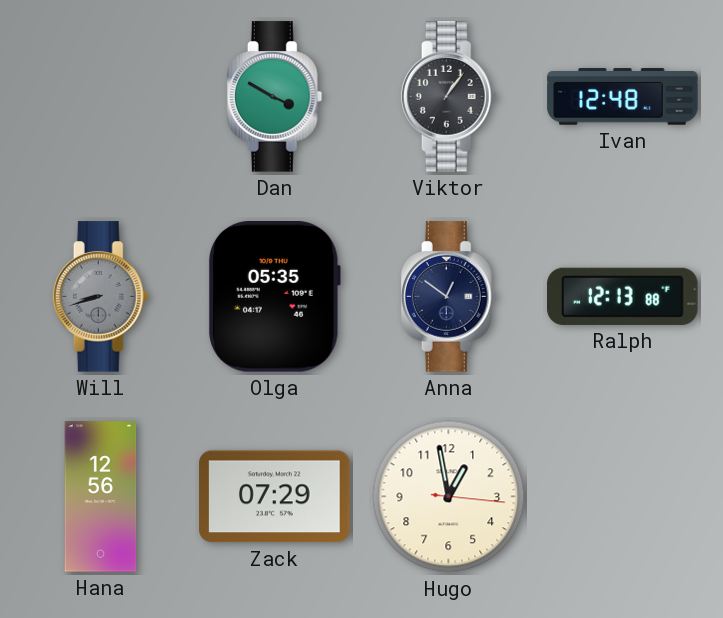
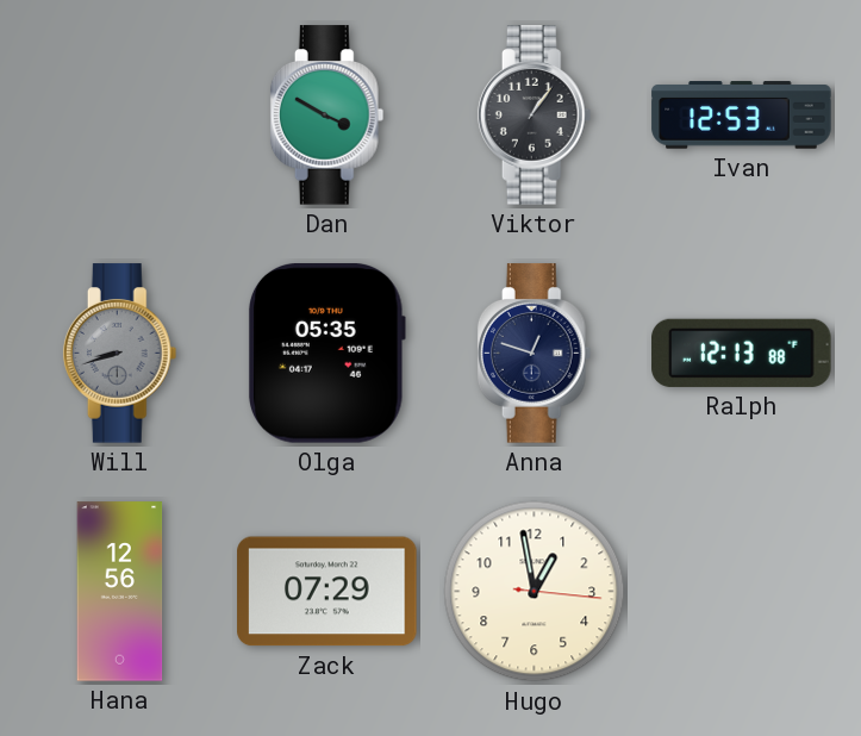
Ivan: 12:48 -> 12:53 (742, 116)
Anna: 12:51 -> 12:48 (535, 354)
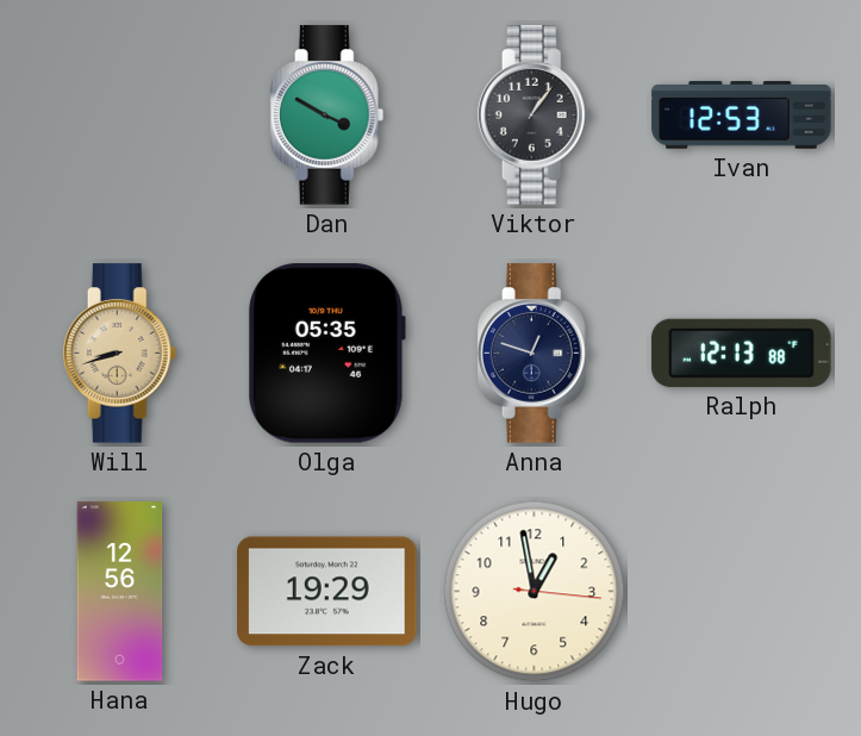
Will dial: grey -> champagne (120, 354)
Zack: 07:29 -> 19:29 (327, 592)
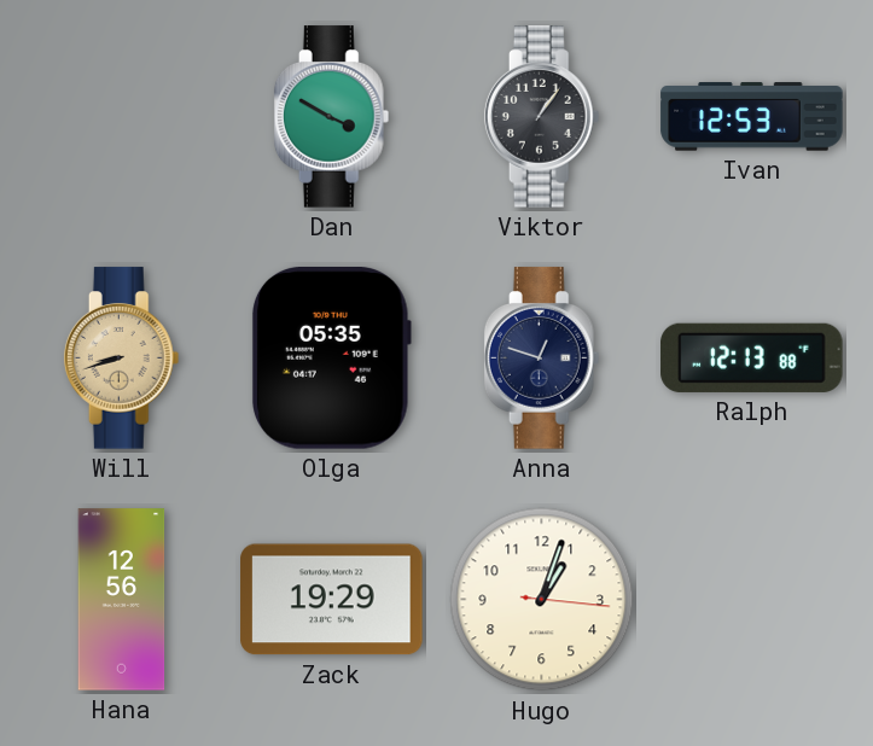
Hugo: 12:58 -> 1:03 (542, 600)
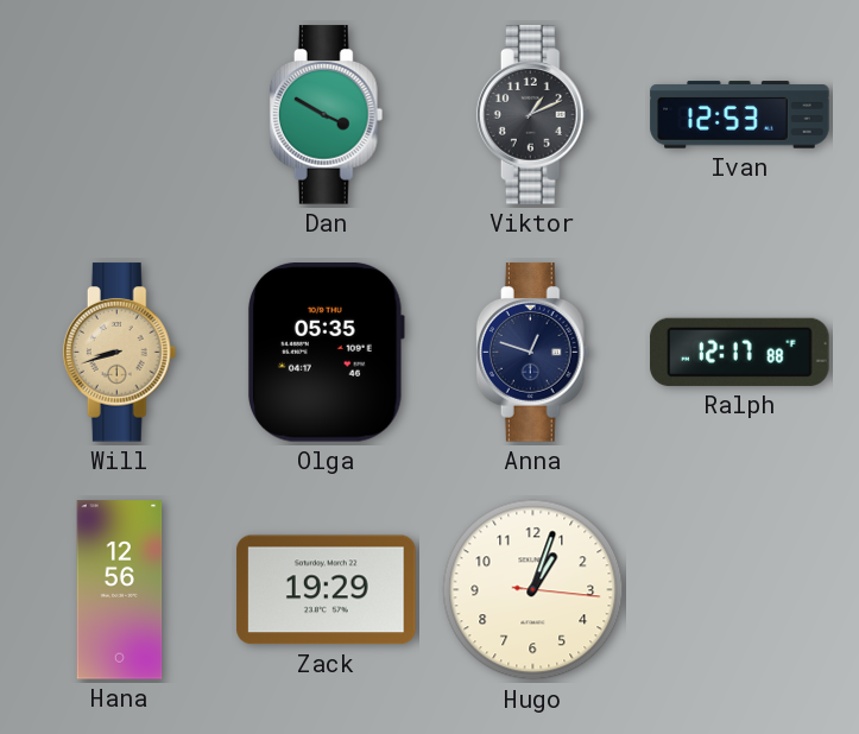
Viktor: 1:06 -> 1:11 (533, 115)
Ralph: 12:13 -> 12:17 (740, 352)
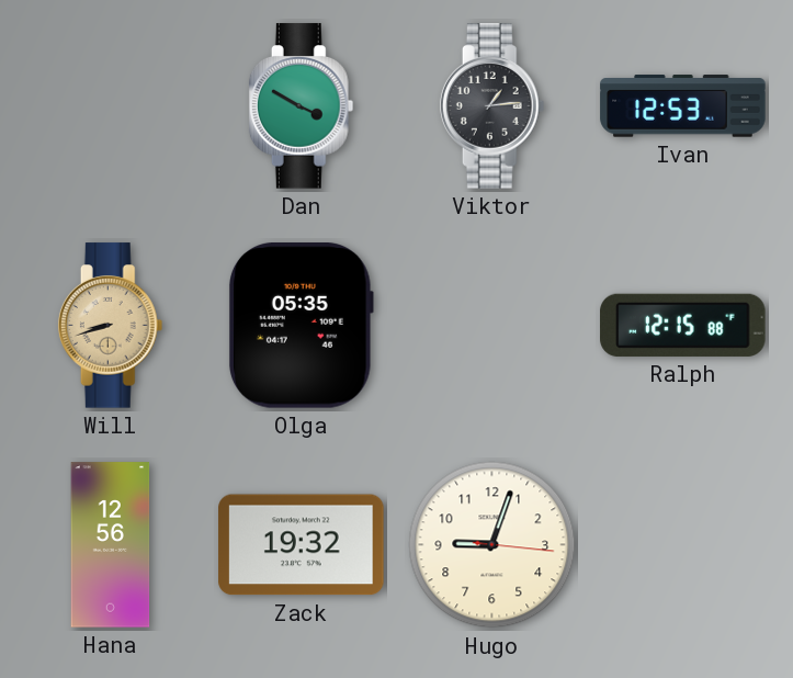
Viktor: 1:11 -> 1:14 (492, 106)
Anna: 12:48 -> none (533, 353)
Ralph: 12:17 -> 12:15 (683, 325)
Zack: 19:29 -> 19:32 (302, 545)
Hugo: 1:03 -> 9:03 (492, 545)
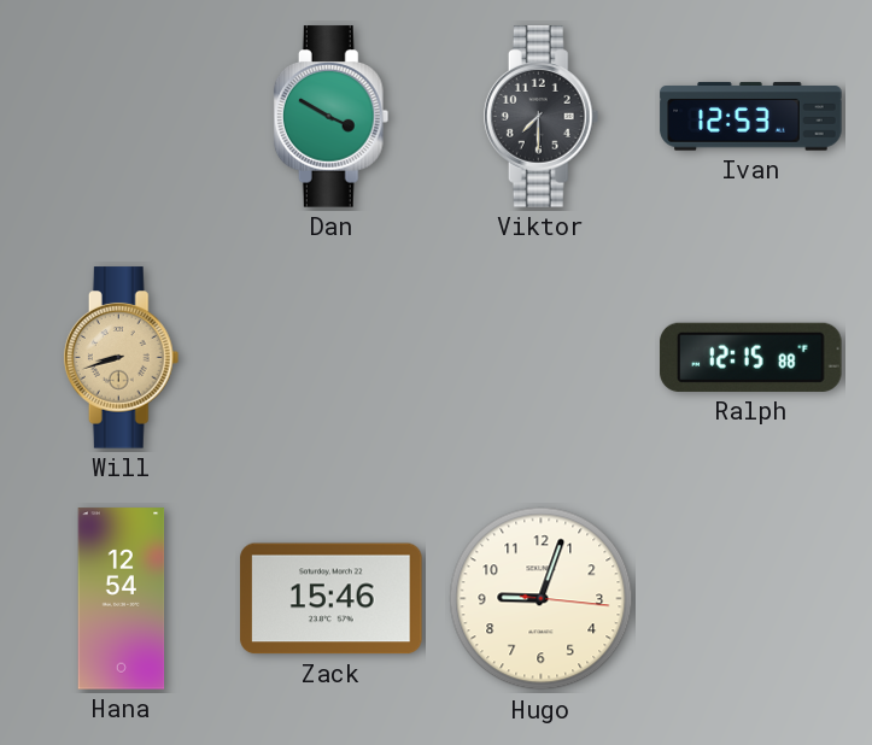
Viktor: 1:14 -> 7:30 (542, 117)
Olga: 05:35 -> none (301, 326)
Hana: 12:56 -> 12:54 (122, 599)
Zack: 19:32 -> 15:46 (332, 599)
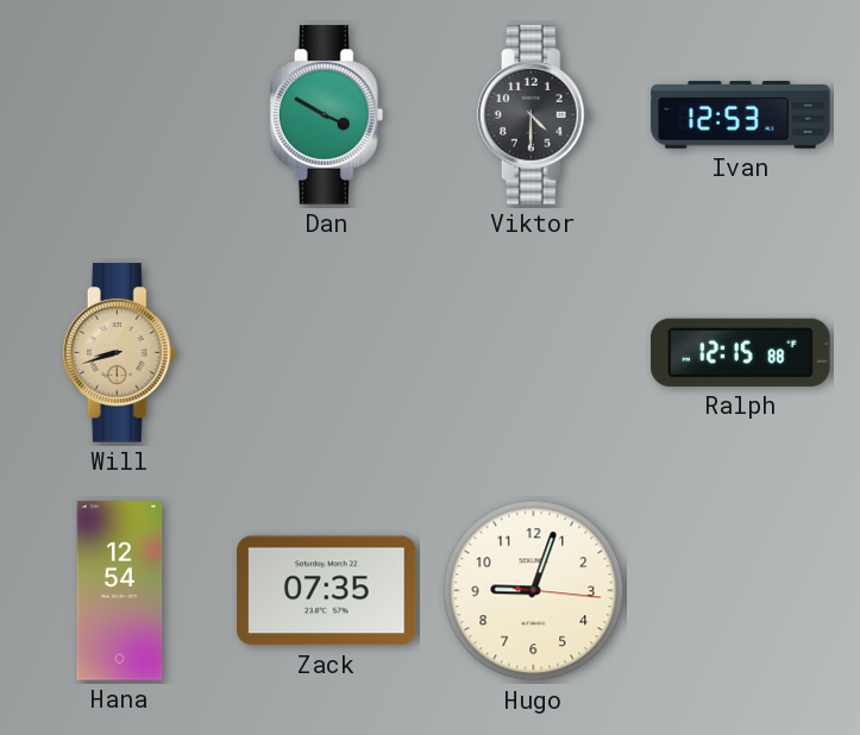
Viktor: 7:30 -> 4:30 (534, 115)
Zack: 15:46 -> 07:35 (327, 591)
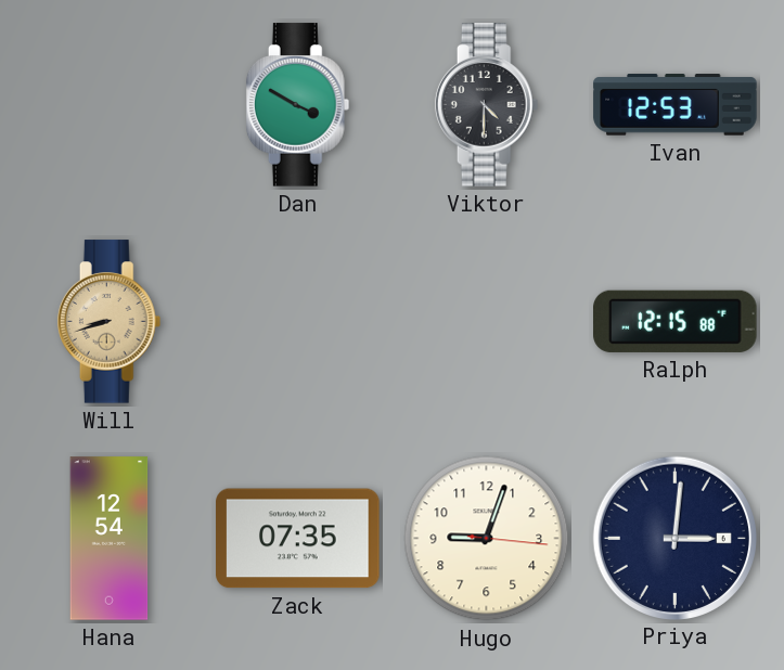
Priya: none -> 3:01 (674, 538)
